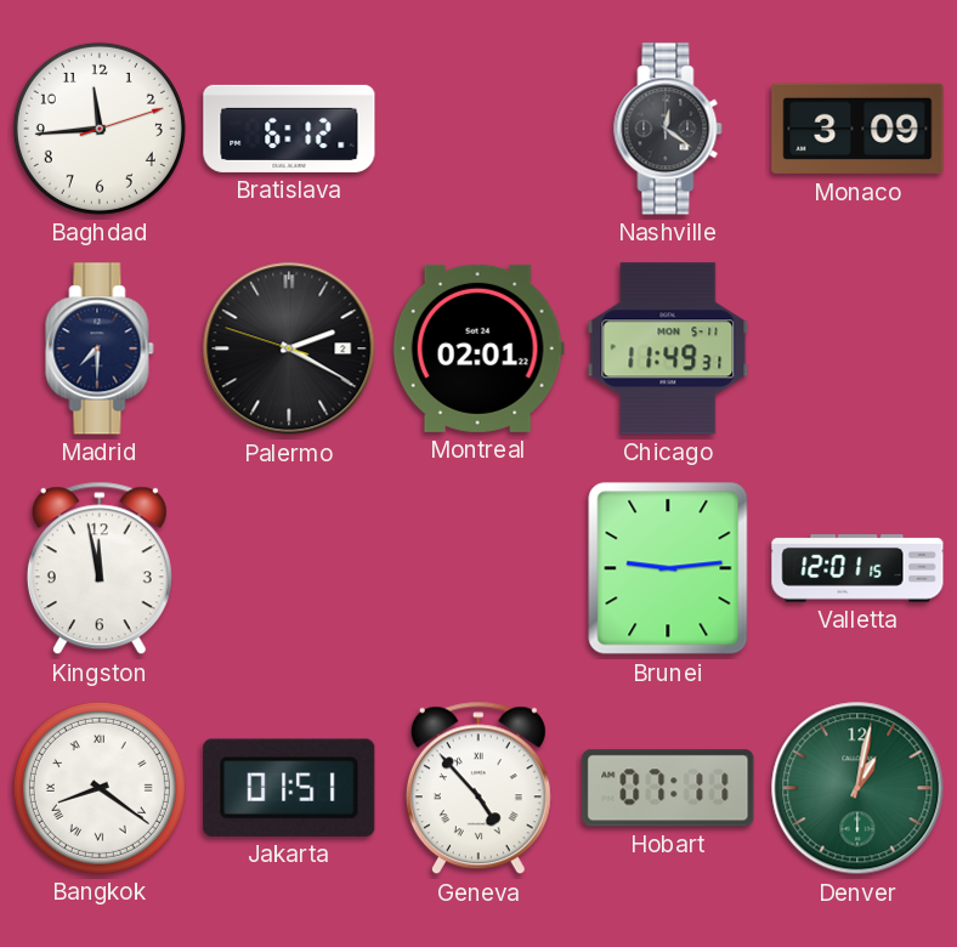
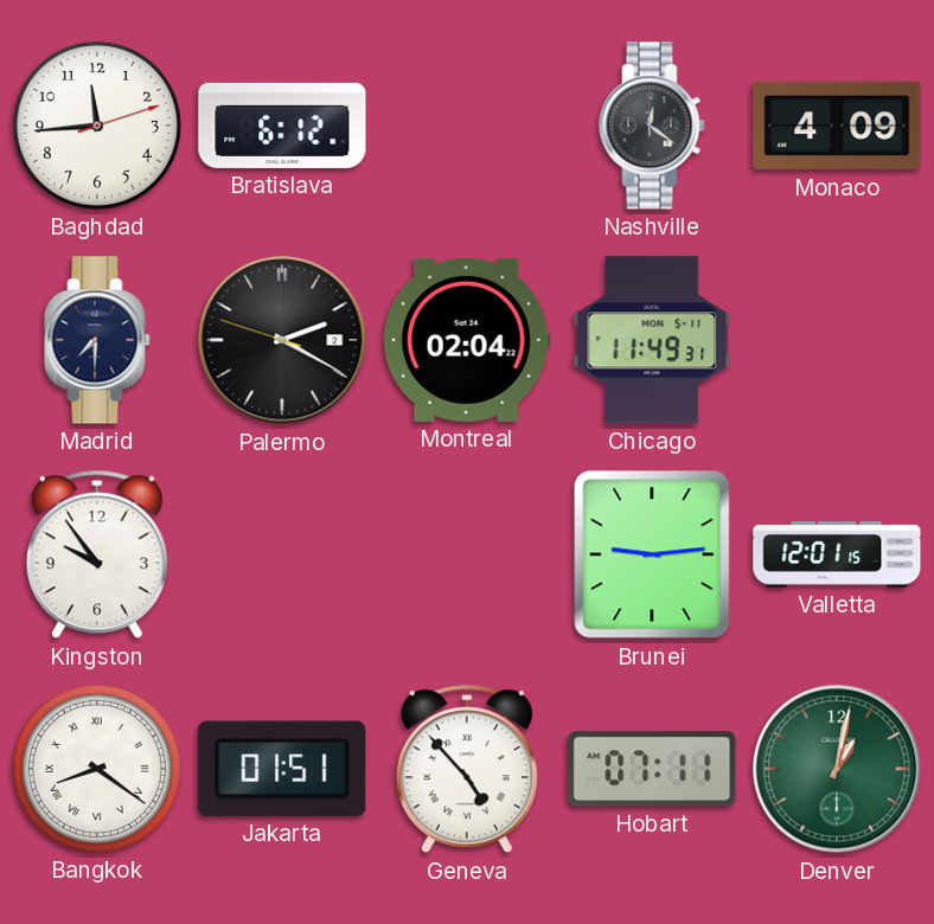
Monaco: 3:09 -> 4:09 (837, 126)
Montreal: 02:01 -> 02:04 (467, 340)
Kingston: 11:58 -> 9:54 (97, 554)
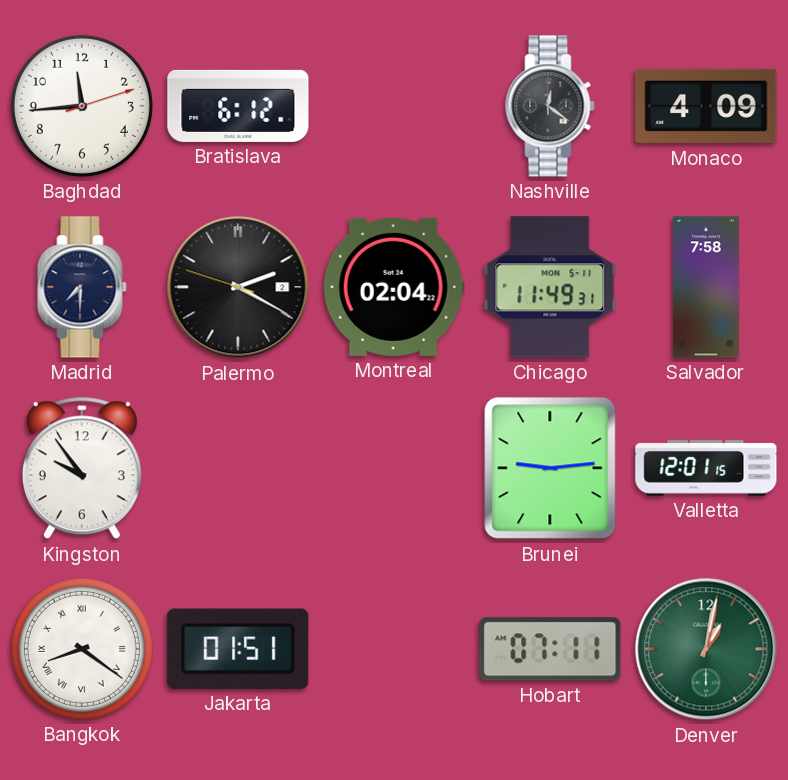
Salvador: none -> 7:58 (706, 287)
Geneva: 4:53 -> none (467, 769)
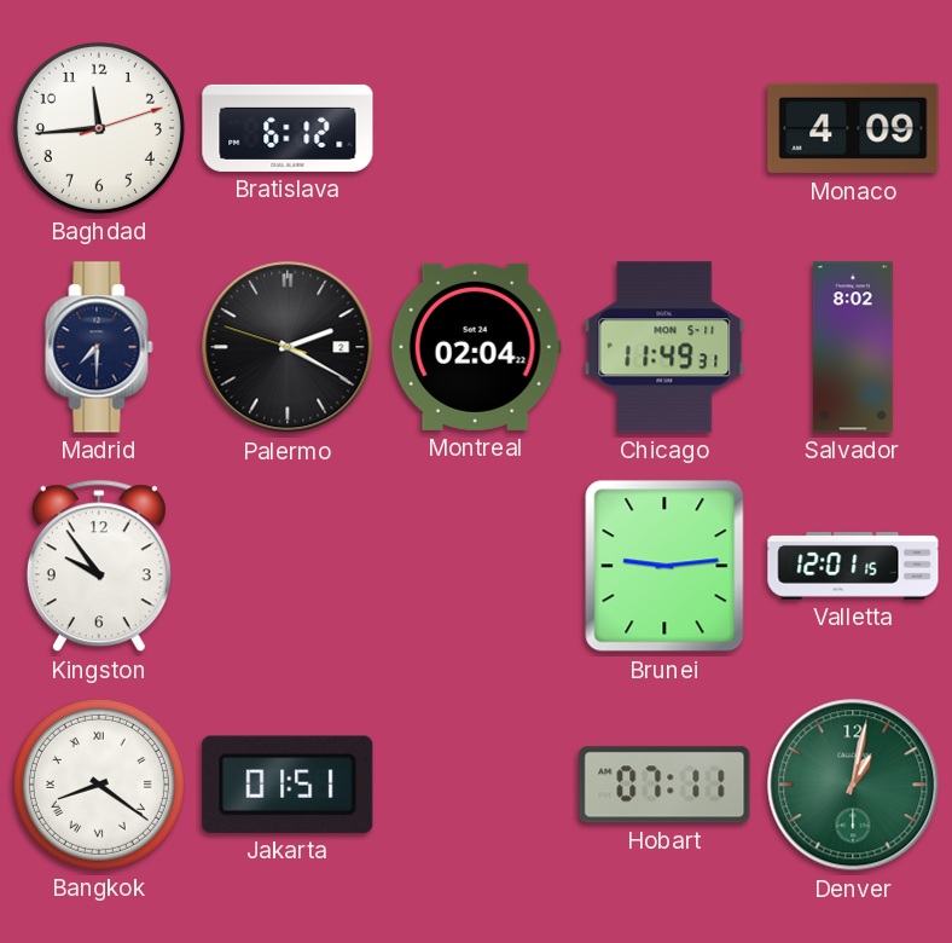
Nashville: 12:21 -> none (550, 106)
Salvador: 7:58 -> 8:02 (853, 347)
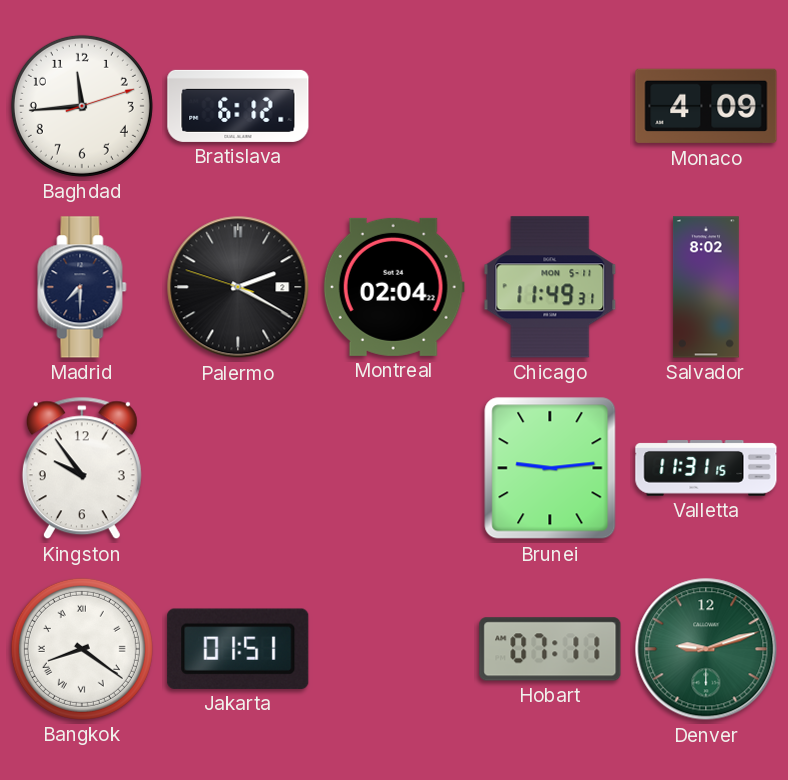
Valletta: 12:01 -> 11:31 (706, 468)
Denver: 1:02 -> 9:12 (706, 649)
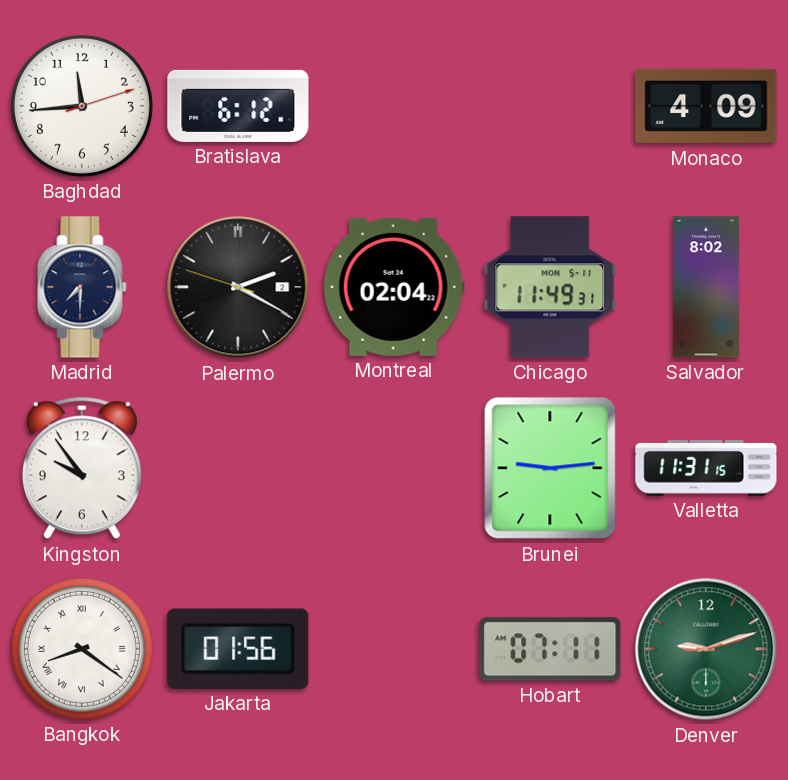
Jakarta: 01:51 -> 01:56 (238, 649)
